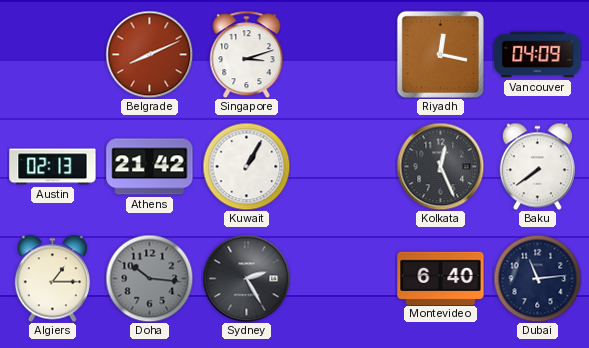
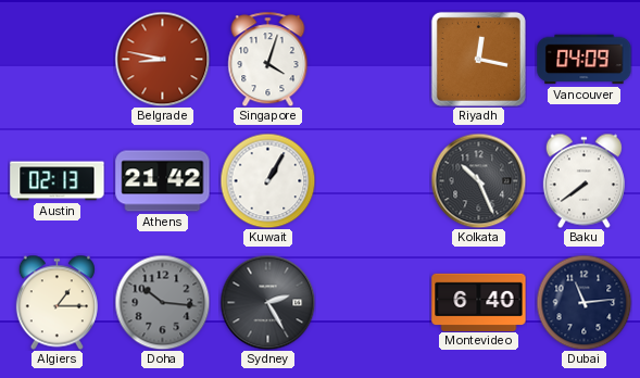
Belgrade: 8:11 -> 8:47 (162, 59)
Singapore: 3:12 -> 4:03 (268, 59)
Kolkata: 12:26 -> 10:26 (478, 180)
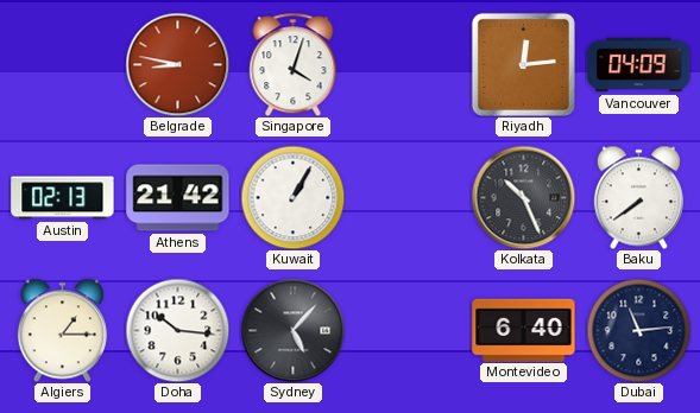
Riyadh: 12:17 -> 12:14 (523, 64)
Doha dial: grey -> white (177, 330)
Sydney: 2:25 -> 5:07 (292, 330)
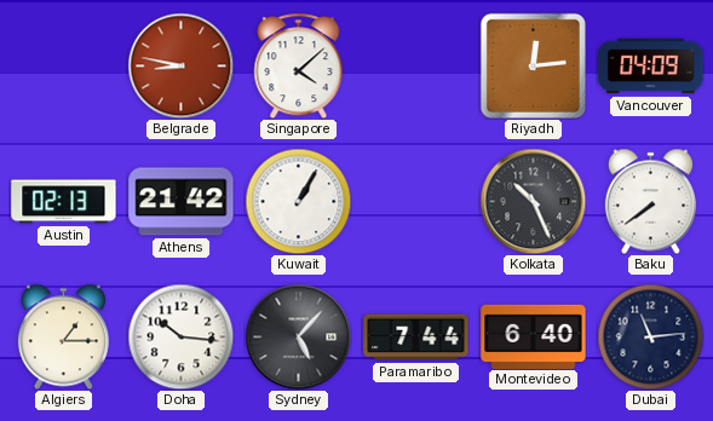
Singapore: 4:03 -> 4:08 (299, 65)
Paramaribo: none -> 7:44 (416, 338)
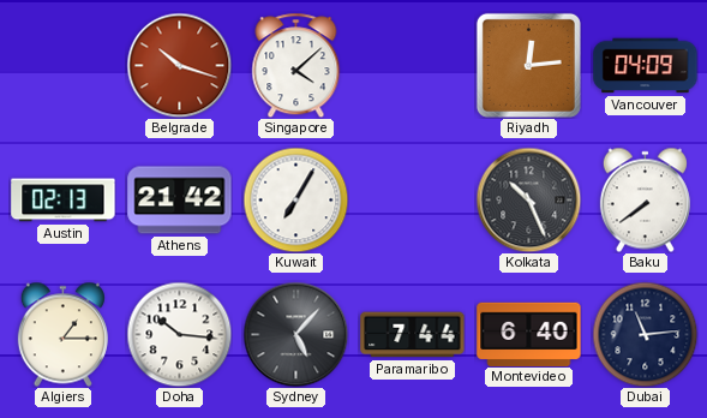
Belgrade: 8:47 -> 10:18 (179, 65)
Kuwait: 1:05 -> 7:05 (295, 199)
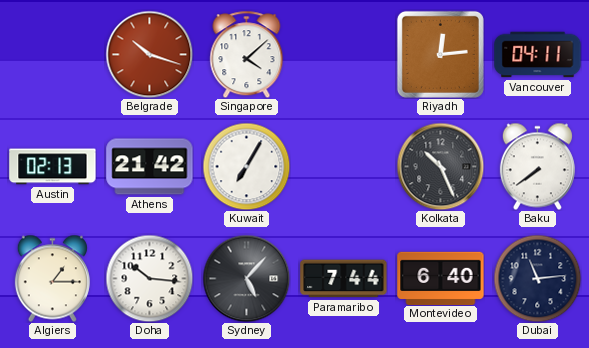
Vancouver: 04:09 -> 04:11 (538, 55)
